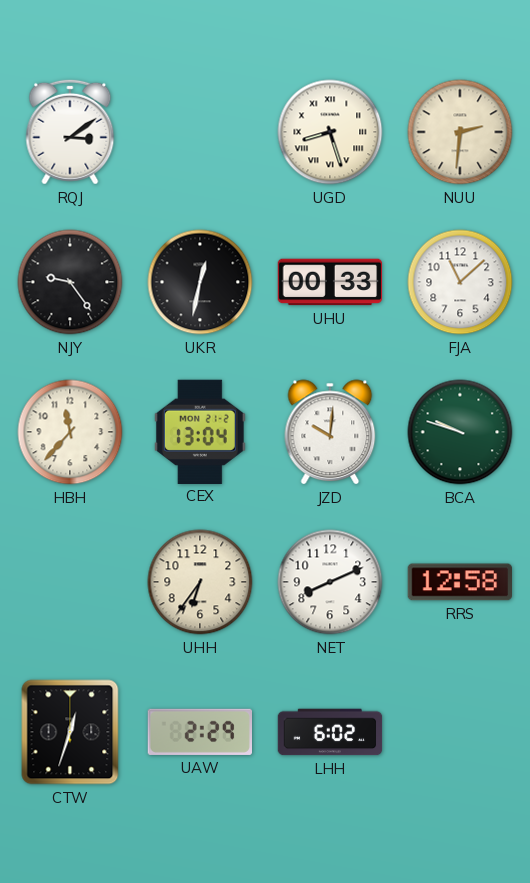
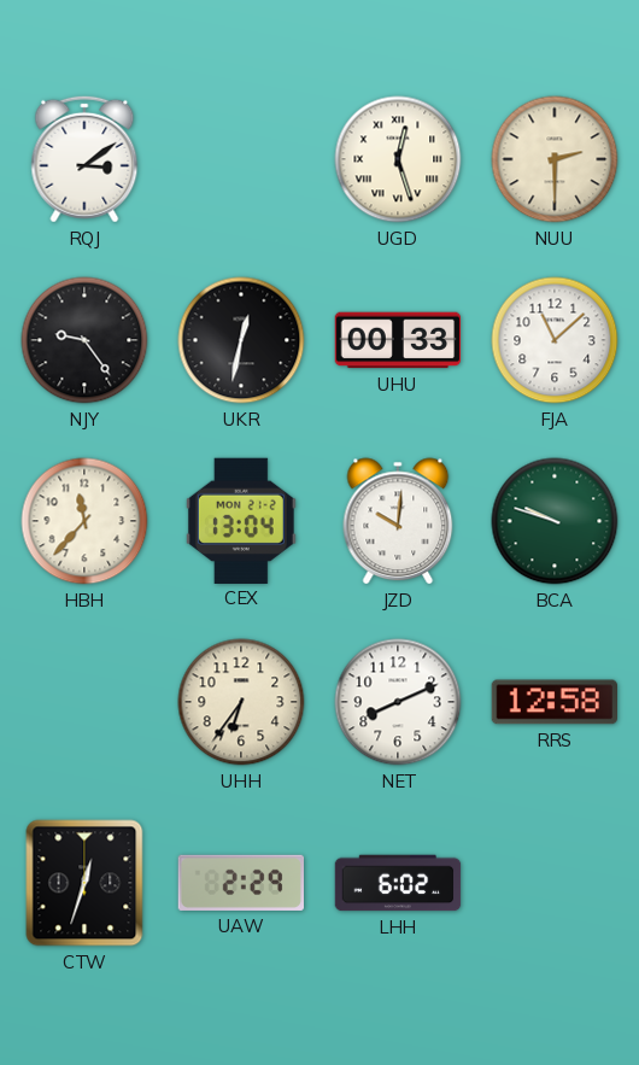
UGD: 8:27 -> 12:27 (398, 159)
NUU: 2:31 -> 2:30 (555, 159)
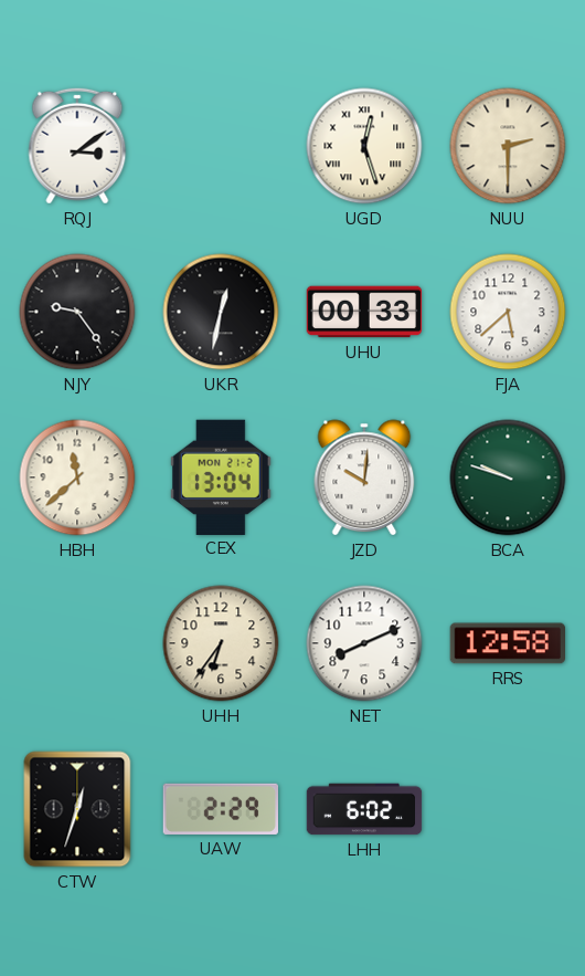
FJA: 11:08 -> 5:38 (508, 312)
HBH: 11:37 -> 11:38 (77, 477)
